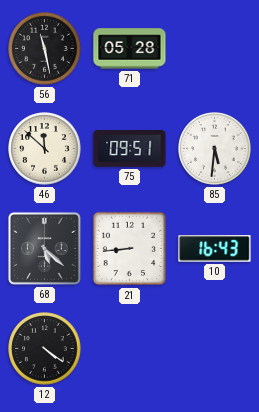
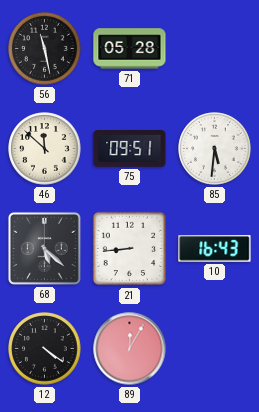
89: none -> 12:05 (130, 349)
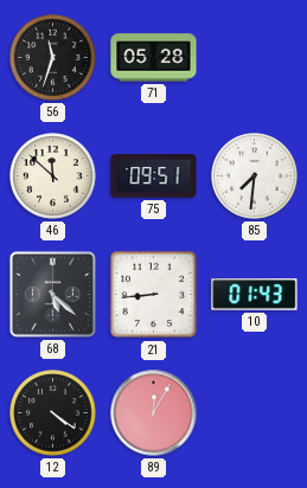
56: 11:28 -> 11:33 (53, 58)
85: 5:31 -> 7:31 (255, 176)
10: 16:43 -> 01:43 (255, 295)
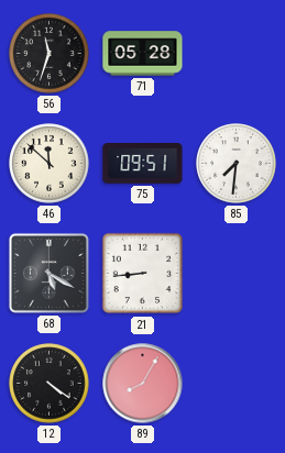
68: 5:22 -> 5:20 (48, 273)
10: 01:43 -> none (255, 295)
89: 12:05 -> 8:05 (143, 384)
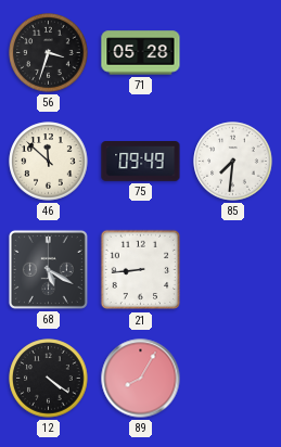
56: 11:33 -> 3:33 (49, 53)
75: 09:51 -> 09:49 (141, 162)
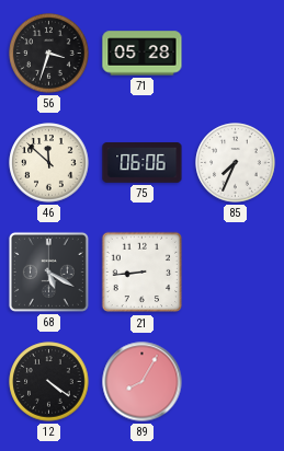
75: 09:49 -> 06:06 (143, 163)
85: 7:31 -> 7:34 (236, 163)
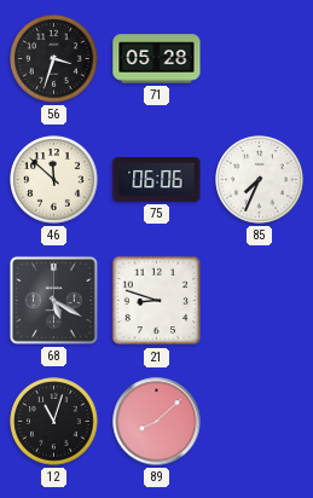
21: 8:44 -> 8:48 (157, 301)
12: 4:21 -> 11:03 (54, 422)
89: 8:05 -> 8:08 (157, 422)
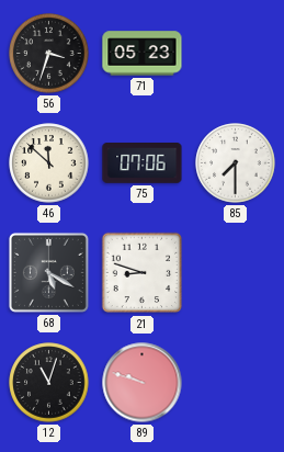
71: 05:28 -> 05:23 (143, 54)
75: 06:06 -> 07:06 (143, 163)
85: 7:34 -> 7:30 (236, 163)
89: 8:08 -> 9:48 (143, 383)
